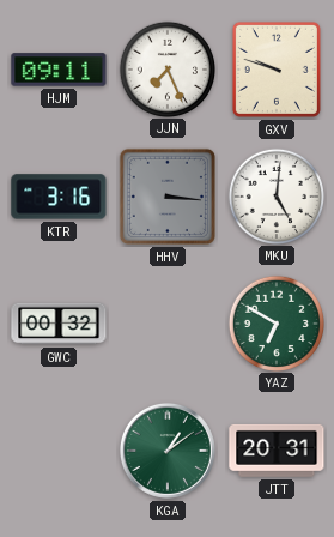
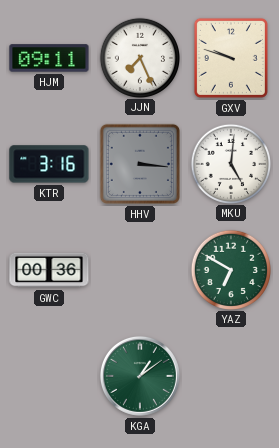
GWC: 00:32 -> 00:36 (49, 270)
JTT: 20:31 -> none (277, 451)
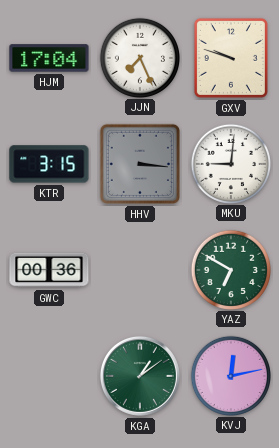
HJM: 09:11 -> 17:04 (49, 58)
KTR: 3:16 -> 3:15 (49, 164)
MKU: 5:01 -> 9:01 (230, 163)
KVJ: none -> 12:13 (230, 375)
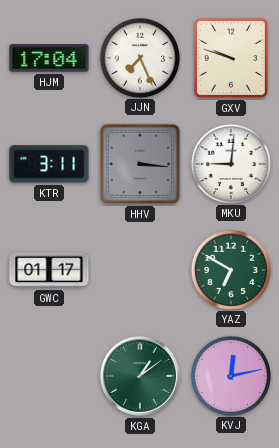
KTR: 3:15 -> 3:11 (49, 164)
GWC: 00:36 -> 01:17 (49, 270)
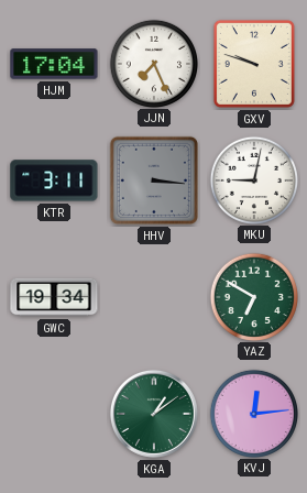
MKU: 9:01 -> 9:02 (253, 179)
GWC: 01:17 -> 19:34 (54, 297)
KVJ: 12:13 -> 12:14 (253, 413)
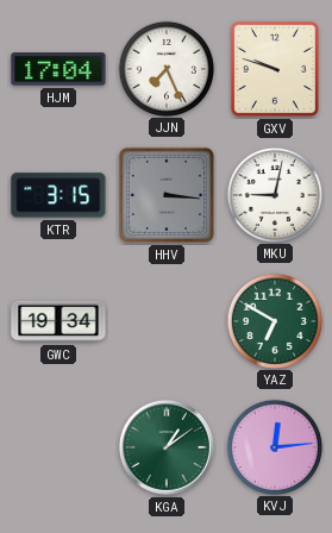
KTR: 3:11 -> 3:15 (58, 195)
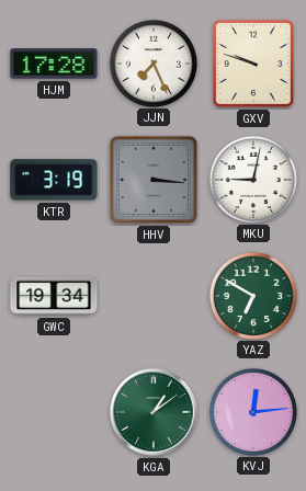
HJM: 17:04 -> 17:28 (54, 64)
KTR: 3:15 -> 3:19 (54, 180)
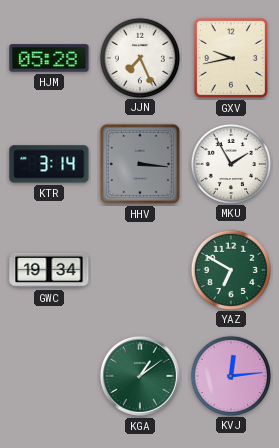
HJM: 17:28 -> 05:28 (49, 58)
GXV: 9:48 -> 9:43 (231, 58)
KTR: 3:19 -> 3:14 (49, 164)
MKU: 9:02 -> 1:55 (230, 163)
